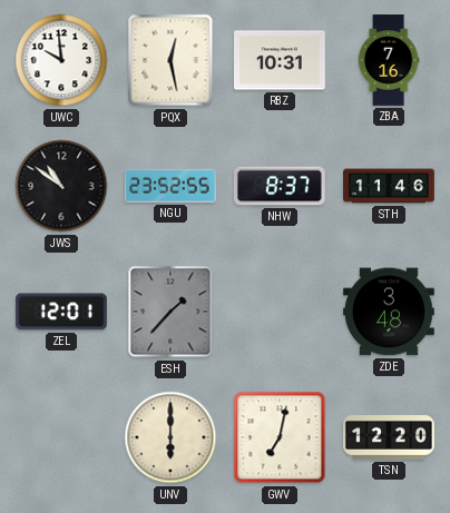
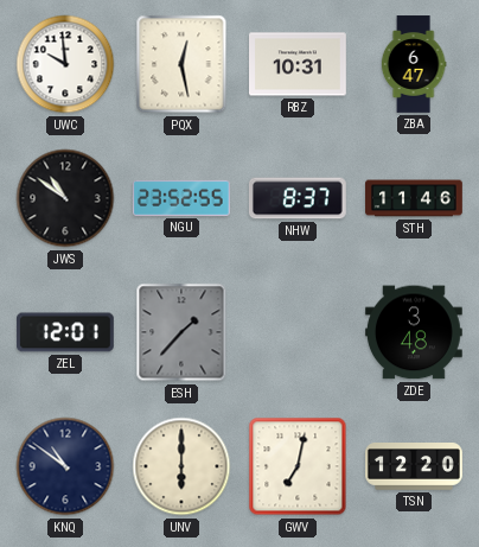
ZBA: 7:16 -> 6:47 (414, 64)
KNQ: none -> 10:51 (65, 466)
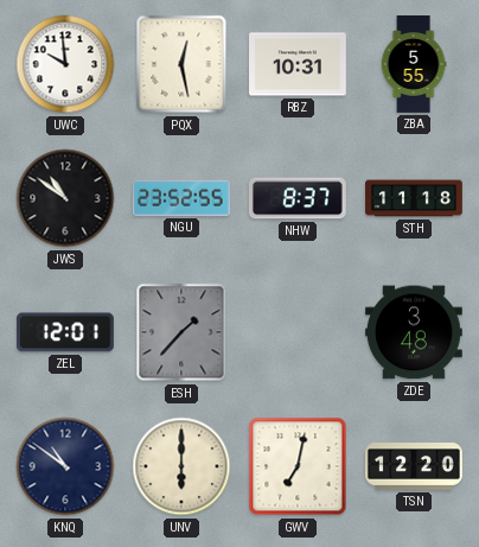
ZBA: 6:47 -> 5:55 (414, 64)
STH: 11:46 -> 11:18 (414, 198)
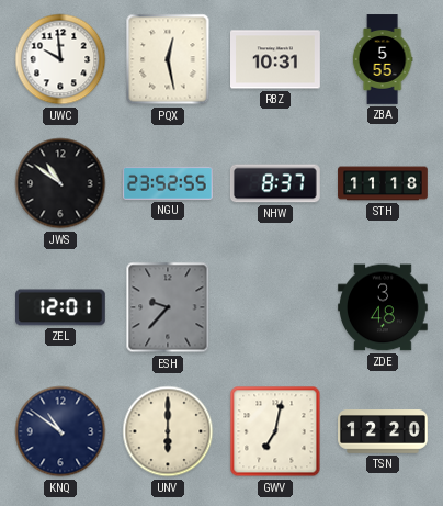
ESH: 1:37 -> 9:37 (168, 307)
